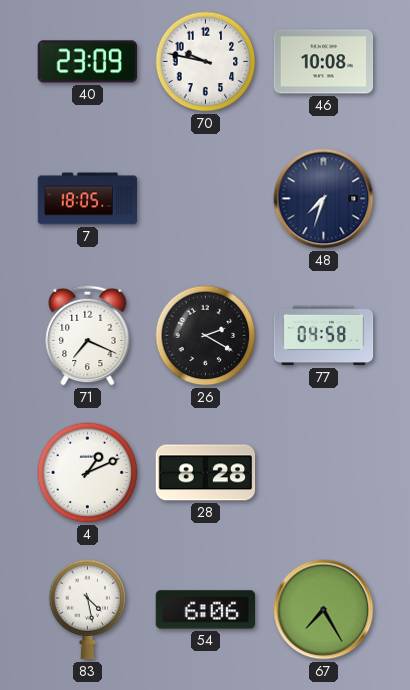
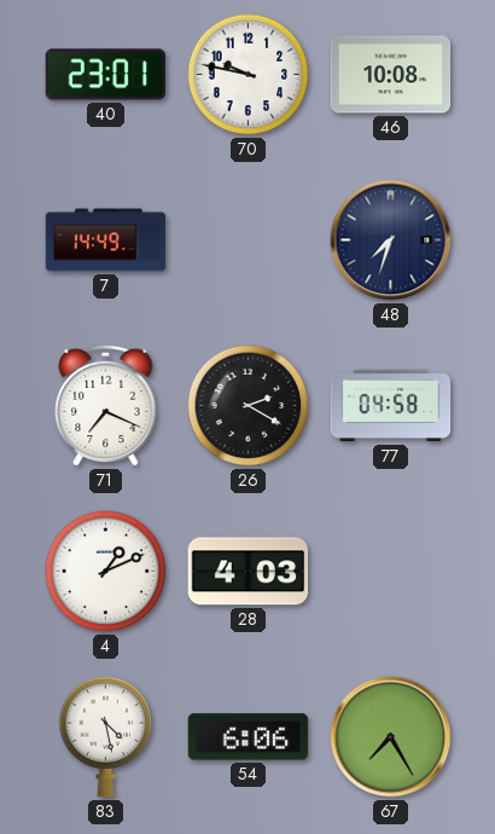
40: 23:09 -> 23:01 (106, 75)
7: 18:05 -> 14:49 (106, 241)
28: 8:28 -> 4:03 (249, 572)
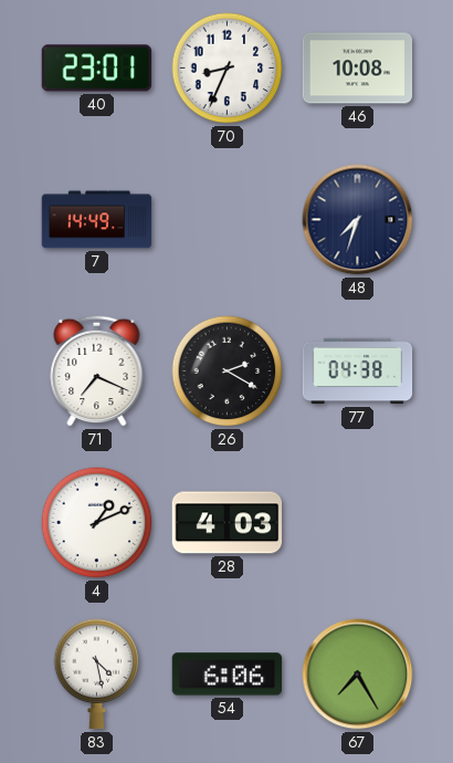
70: 9:47 -> 8:34 (228, 69)
77: 04:58 -> 04:38 (358, 372)
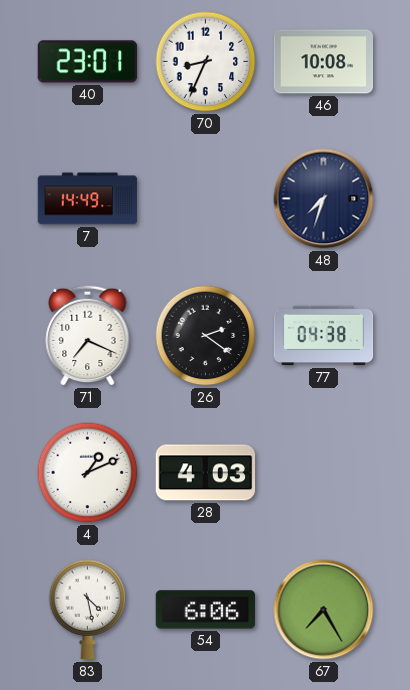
26: 2:20 -> 2:21 (206, 336)
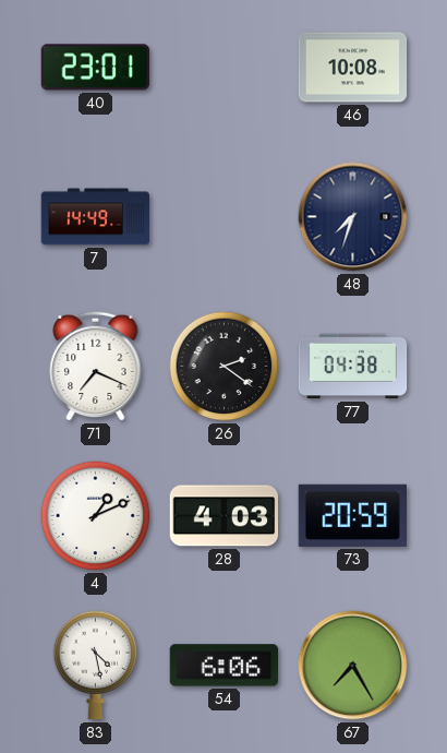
70: 8:34 -> none (206, 62)
73: none -> 20:59 (352, 515)
